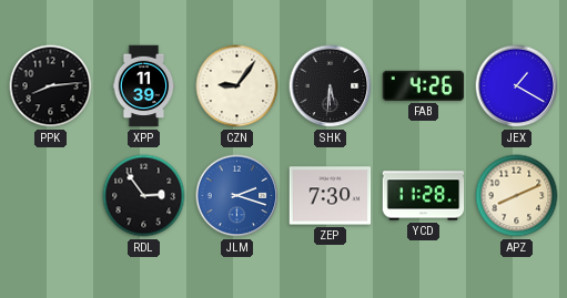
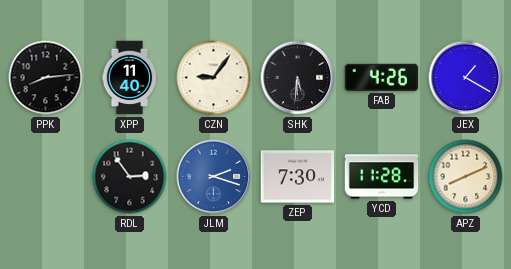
XPP: 11:39 -> 11:40 (130, 78)
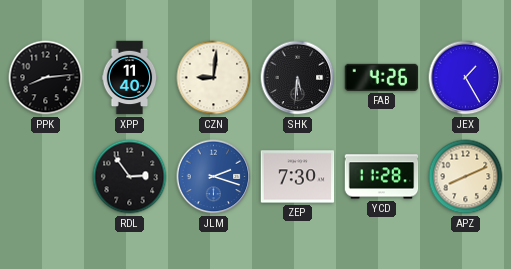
CZN: 9:06 -> 9:01 (214, 78)
JEX: 1:20 -> 1:25 (466, 78)
